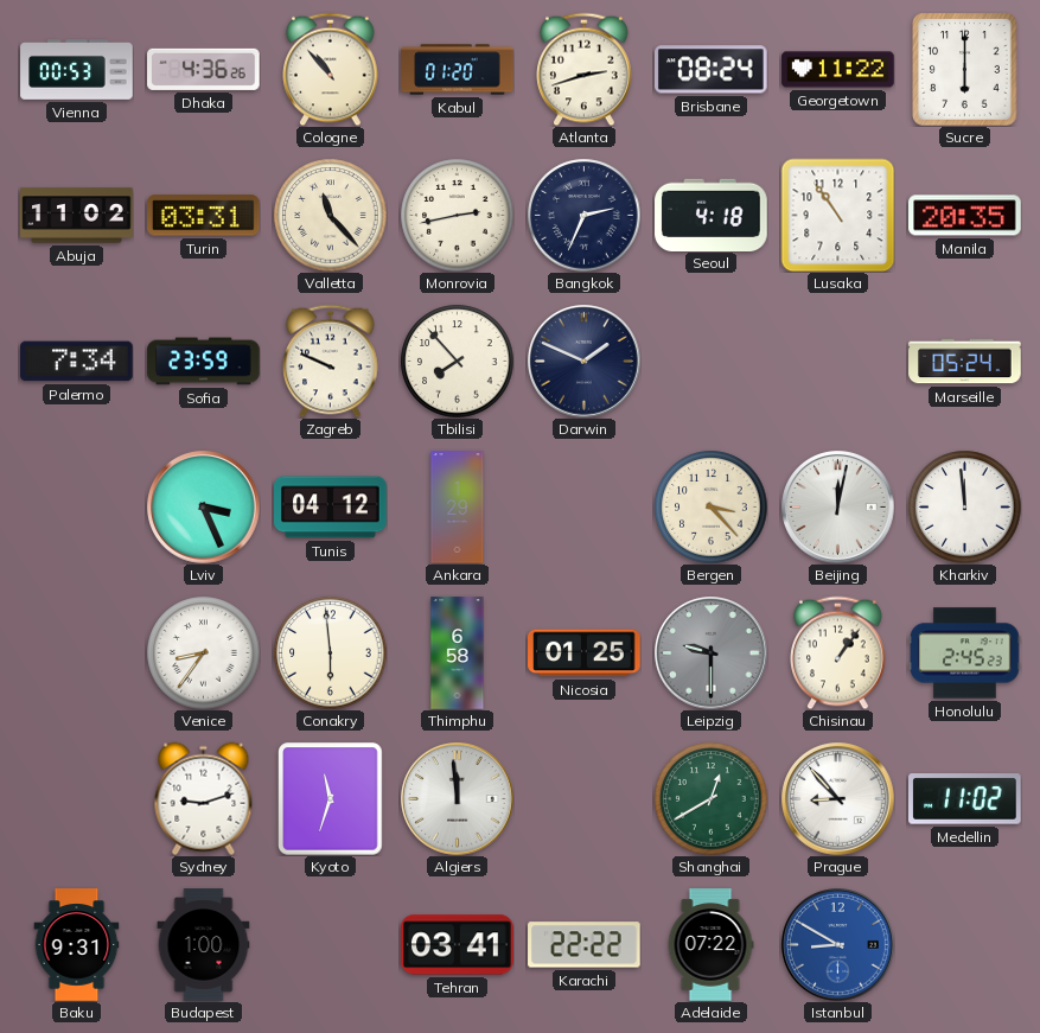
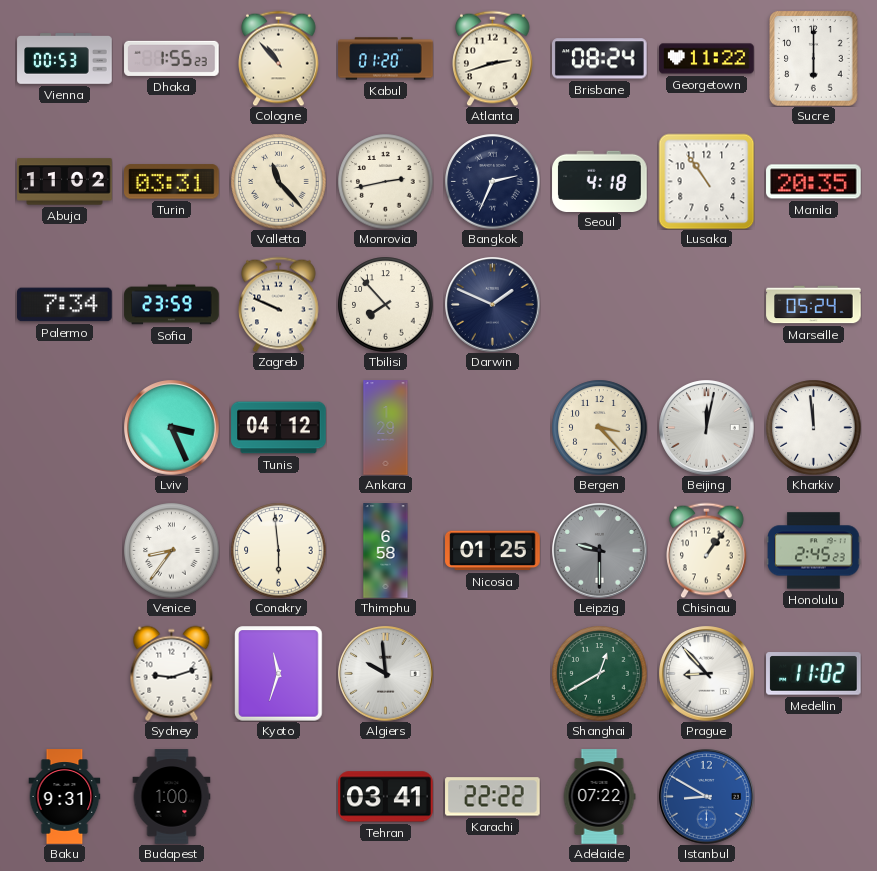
Dhaka: 4:36 -> 1:55 (172, 58)
Algiers: 11:59 -> 9:59 (386, 674)
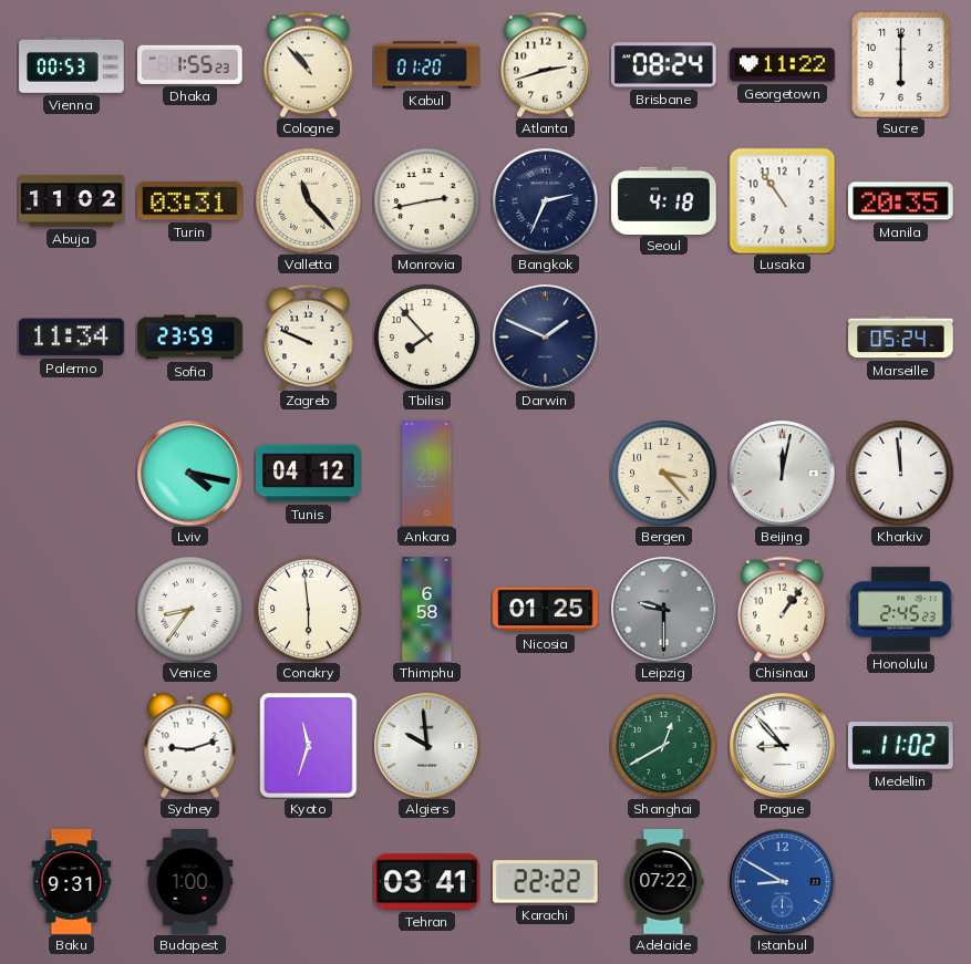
Palermo: 7:34 -> 11:34 (72, 338)
Lviv: 3:26 -> 4:17 (190, 474)
